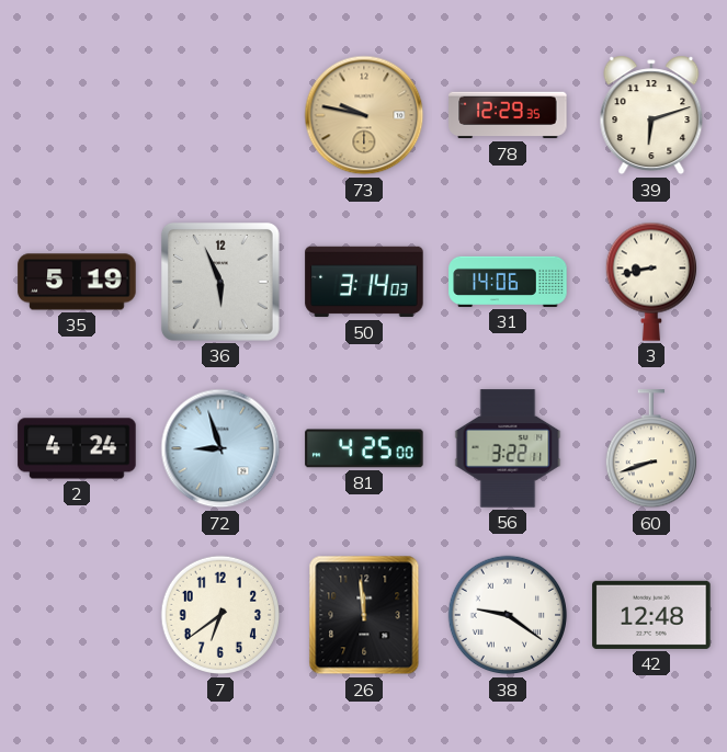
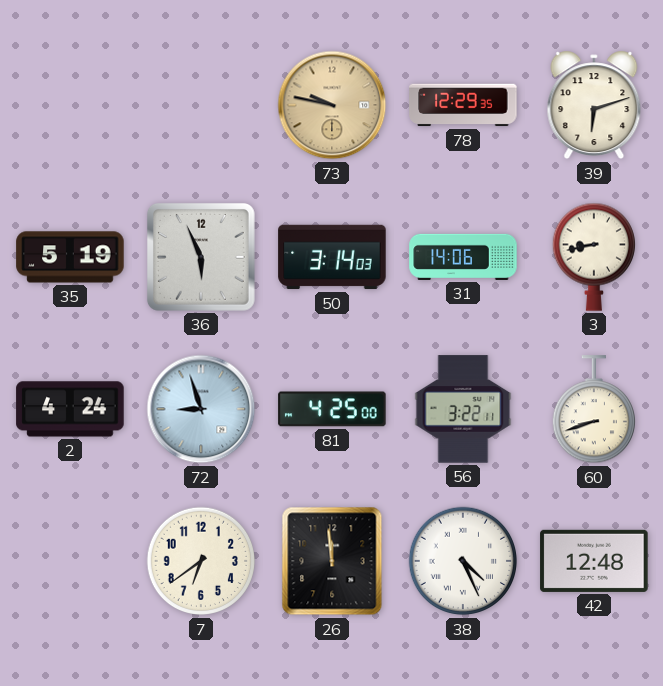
38: 9:21 -> 4:26 (463, 561)
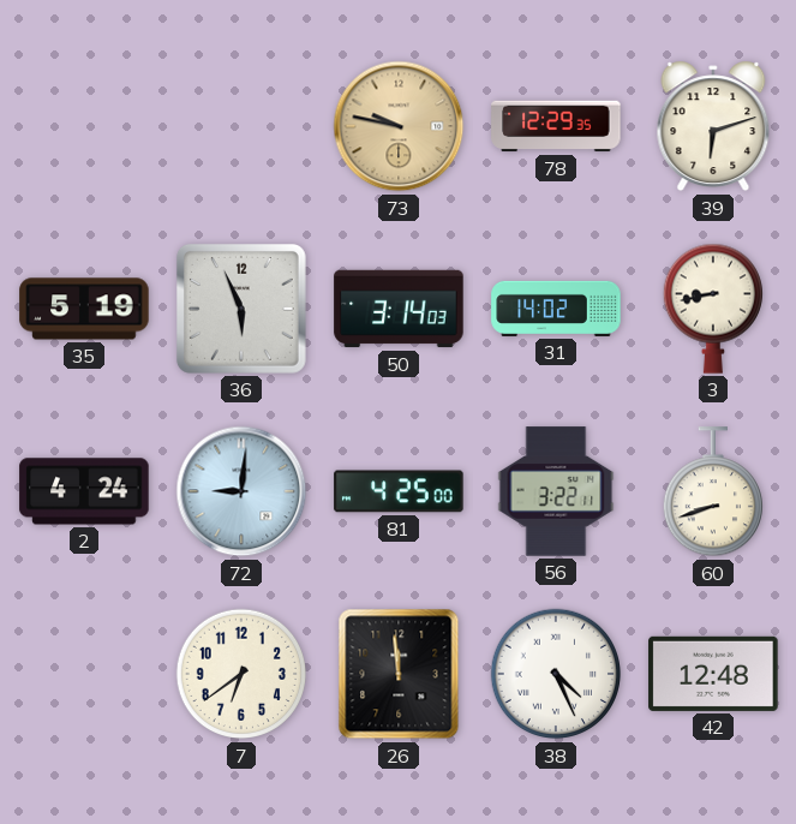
31: 14:06 -> 14:02 (556, 309)
72: 8:57 -> 9:01 (241, 491)
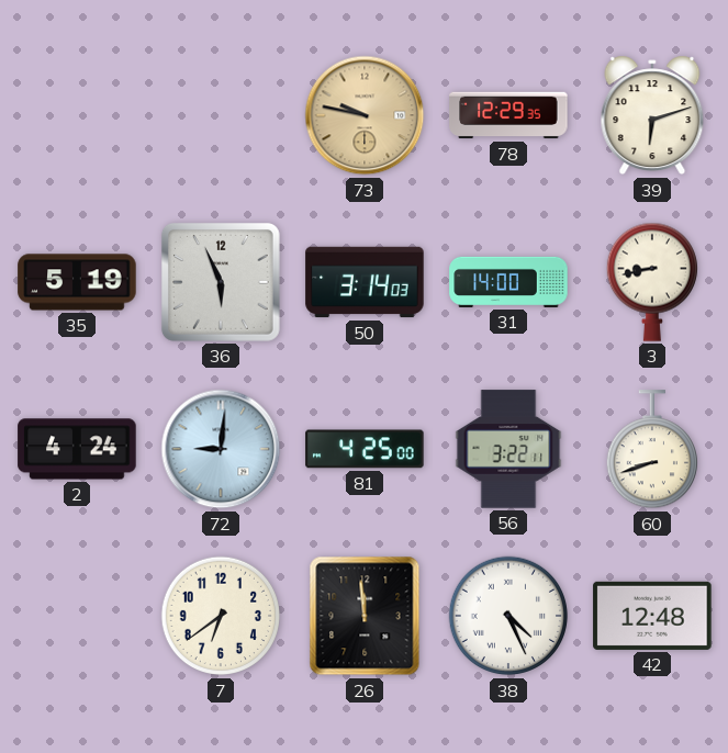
31: 14:02 -> 14:00 (508, 282)
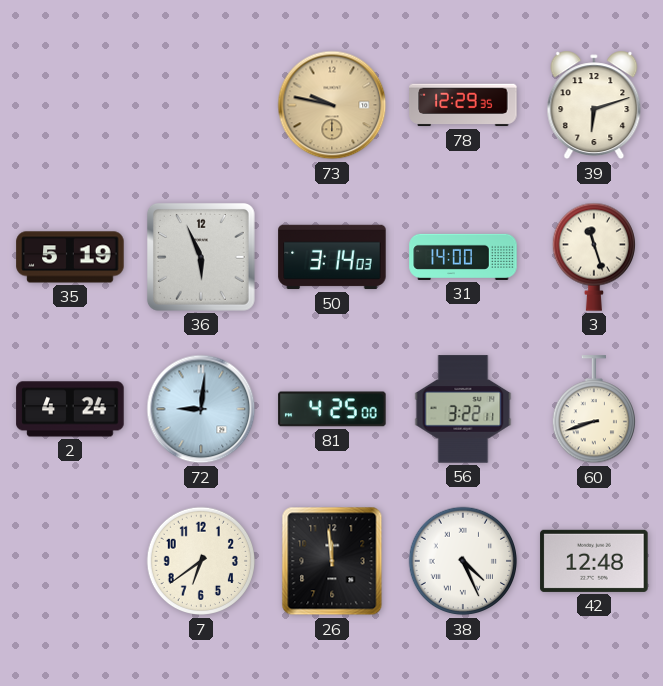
3: 8:43 -> 11:27 (593, 257)
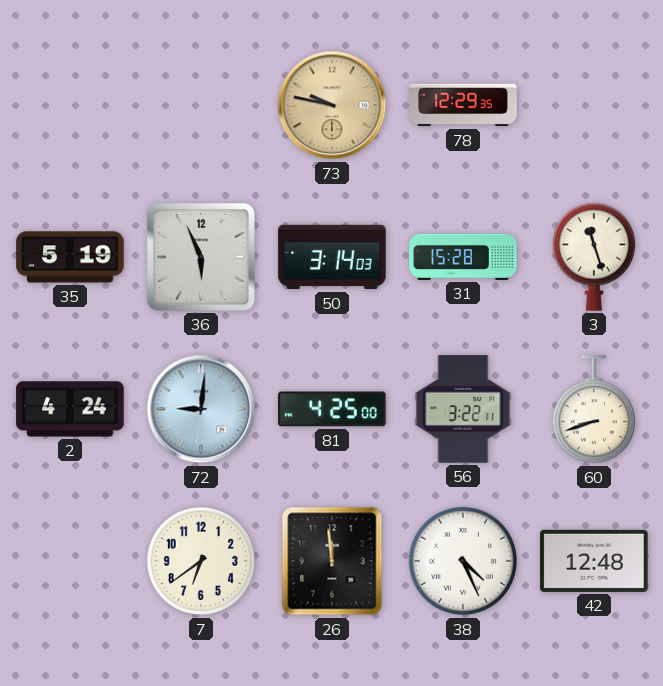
39: 6:12 -> none (594, 105)
31: 14:00 -> 15:28 (463, 257)
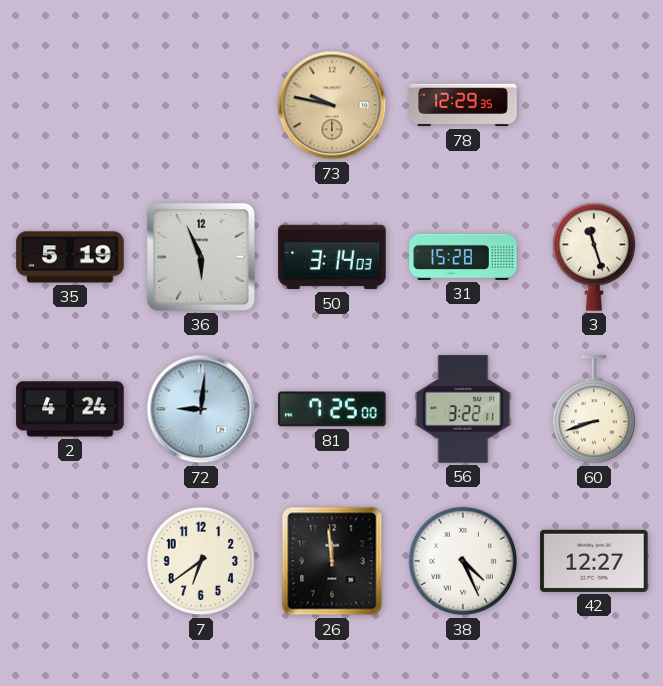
81: 4:25 -> 7:25 (332, 409)
42: 12:48 -> 12:27 (594, 561)
